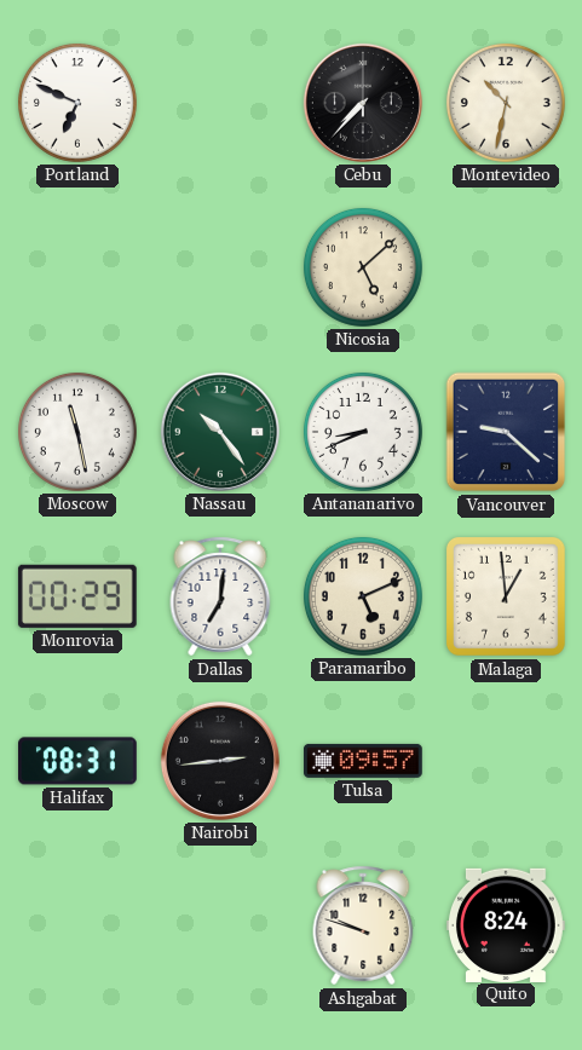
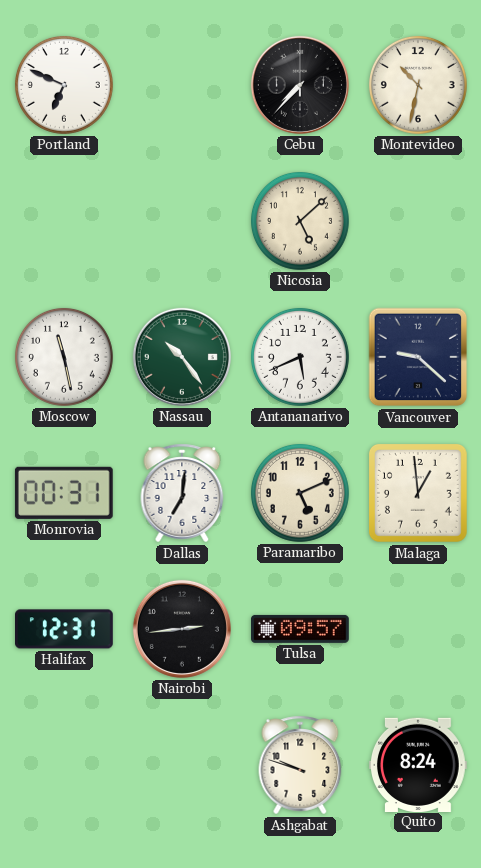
Antananarivo: 8:41 -> 5:41 (300, 357)
Monrovia: 00:29 -> 00:31 (64, 493)
Halifax: 08:31 -> 12:31 (65, 629)
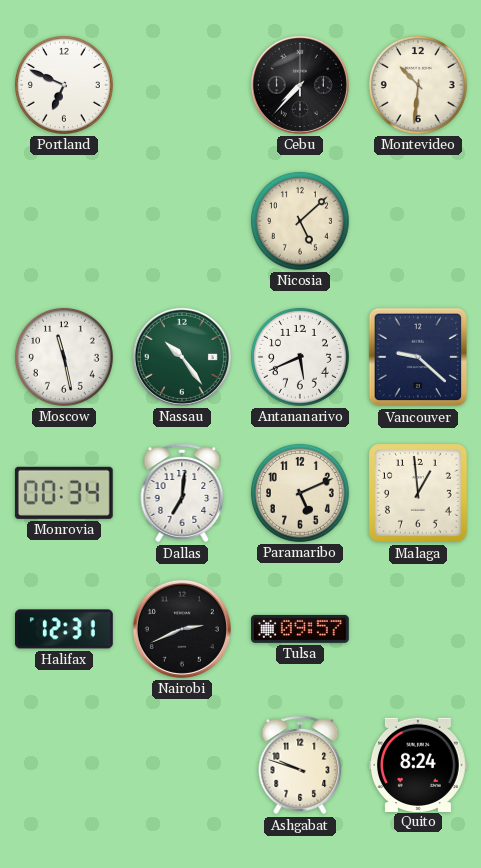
Montevideo: 10:32 -> 10:31 (418, 85)
Monrovia: 00:31 -> 00:34 (64, 493)
Nairobi: 2:44 -> 2:41 (182, 629)
